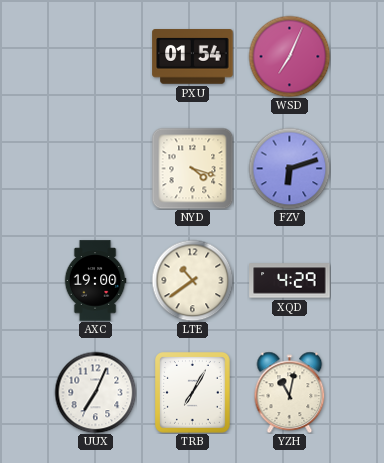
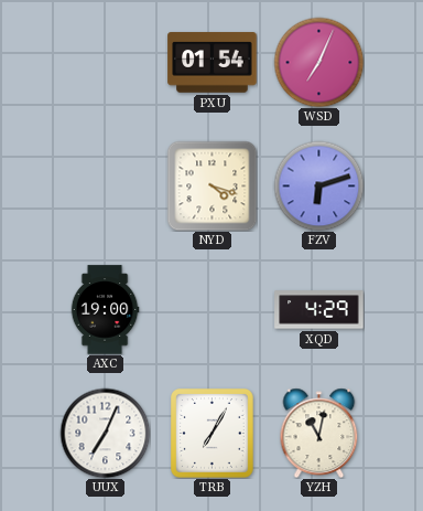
LTE: 10:39 -> none (192, 280)
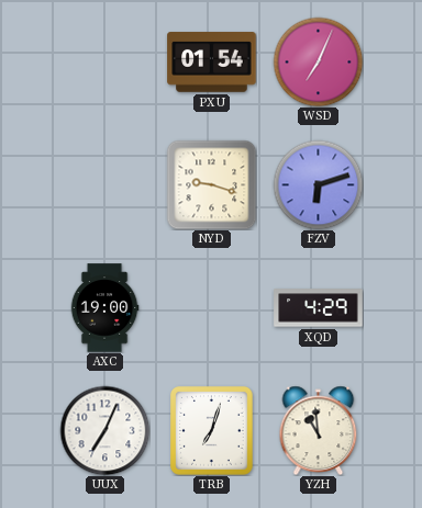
NYD: 4:18 -> 9:18 (211, 184)
TRB: 7:05 -> 7:03 (212, 431)
YZH: 11:02 -> 10:59 (319, 430)
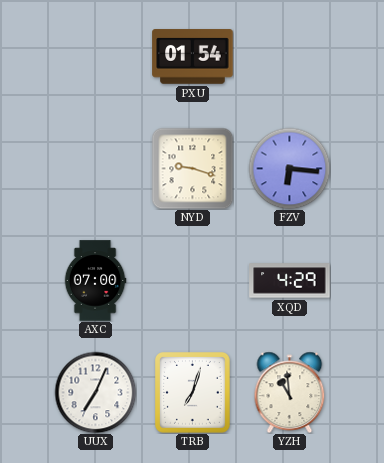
WSD: 7:04 -> none (318, 61)
FZV: 6:12 -> 6:16 (289, 168)
AXC: 19:00 -> 07:00 (95, 281)
